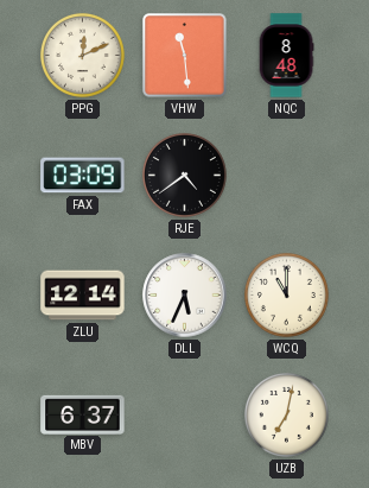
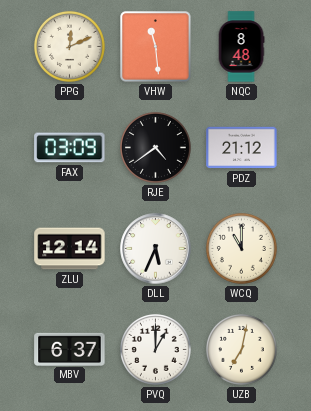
PDZ: none -> 21:12 (242, 148)
PVQ: none -> 1:00 (155, 349)
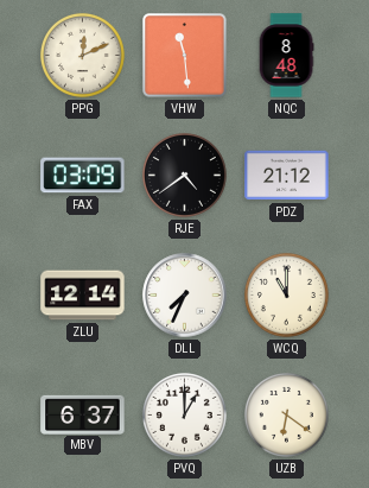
DLL: 5:34 -> 7:34 (185, 296)
UZB: 7:02 -> 6:21 (286, 414)
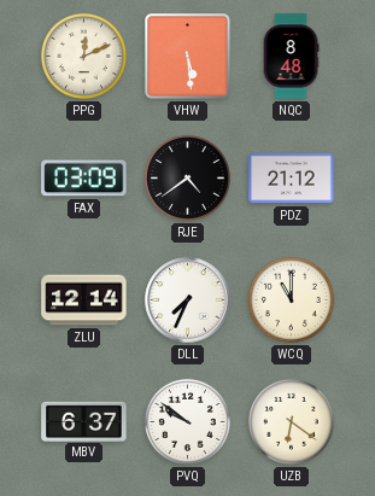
VHW: 11:29 -> 5:29 (188, 57)
PVQ: 1:00 -> 9:51 (187, 421)
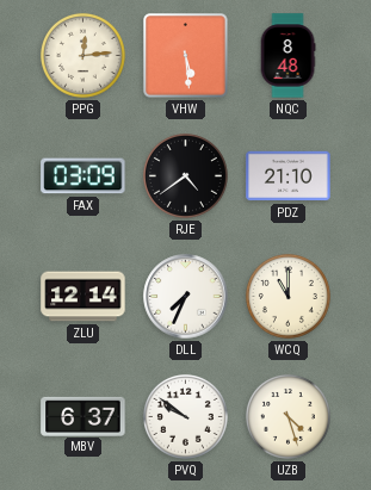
PPG: 12:11 -> 12:14 (82, 55)
PDZ: 21:12 -> 21:10 (289, 176)
UZB: 6:21 -> 4:27 (287, 416)
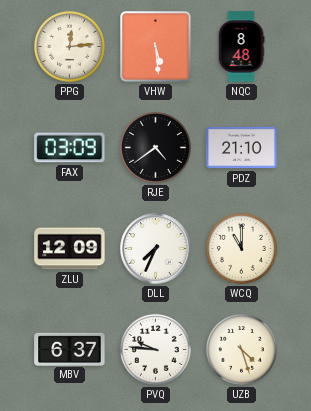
ZLU: 12:14 -> 12:09 (70, 249)
PVQ: 9:51 -> 9:46 (155, 349)
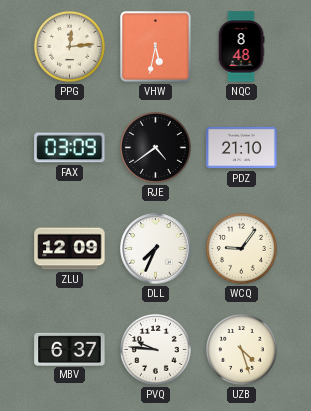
VHW: 5:29 -> 5:32 (156, 47)
WCQ: 11:00 -> 9:06 (241, 248)
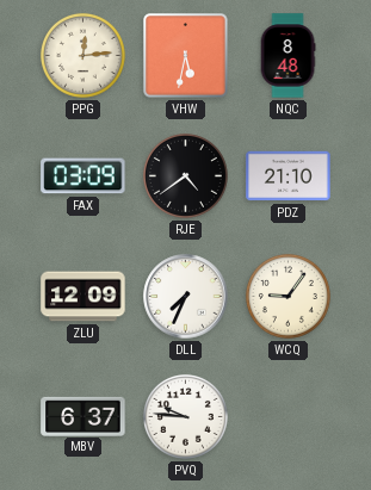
UZB: 4:27 -> none (241, 349)
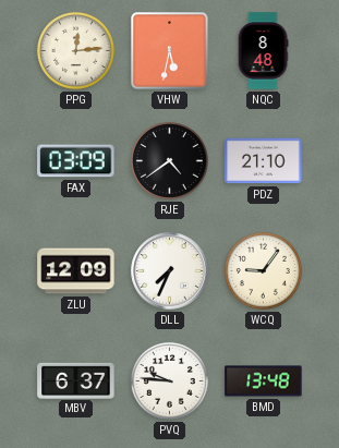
BMD: none -> 13:48 (264, 382)
